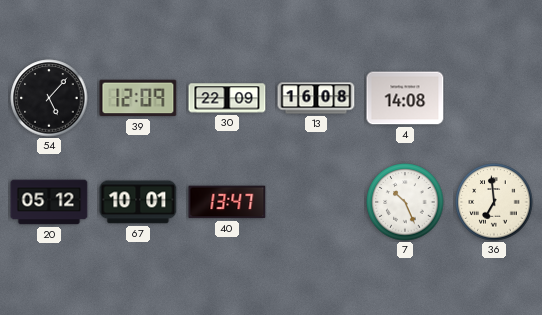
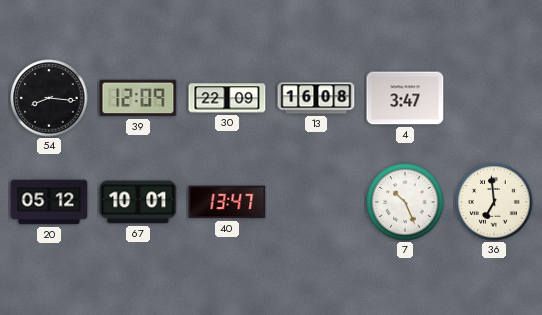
54: 5:07 -> 8:16 (49, 98)
4: 14:08 -> 3:47 (405, 98)
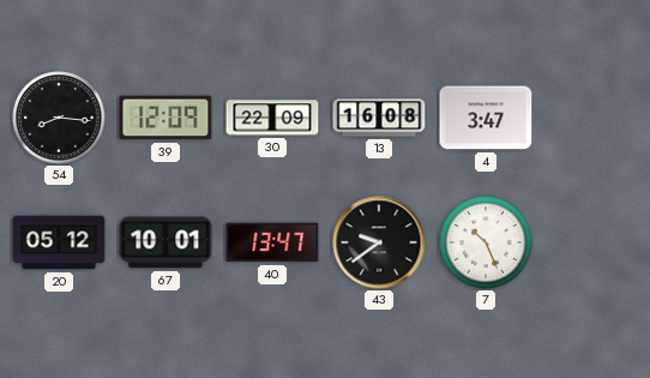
43: none -> 9:39 (379, 242)
36: 6:59 -> none (494, 202)
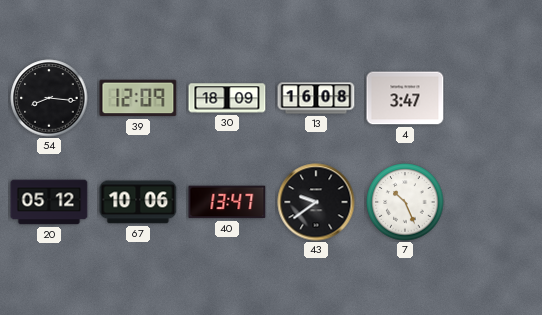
30: 22:09 -> 18:09 (227, 98)
67: 10:01 -> 10:06 (138, 202)
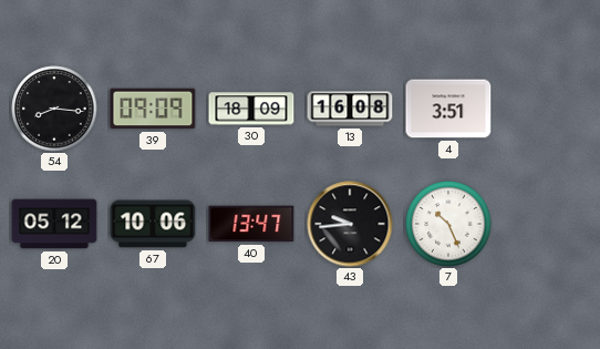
39: 12:09 -> 09:09 (153, 109)
4: 3:47 -> 3:51 (448, 109)
43: 9:39 -> 9:44 (350, 224)
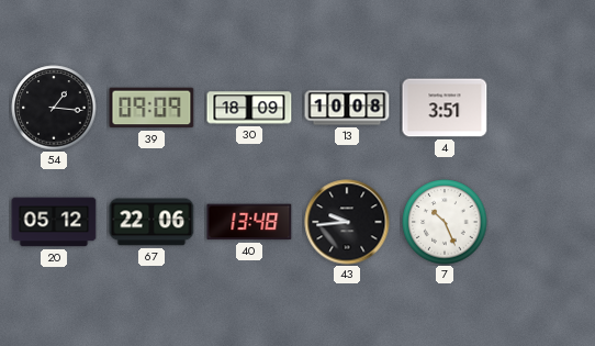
54: 8:16 -> 1:16 (54, 108)
13: 16:08 -> 10:08 (347, 108)
67: 10:06 -> 22:06 (151, 222)
40: 13:47 -> 13:48 (249, 222)
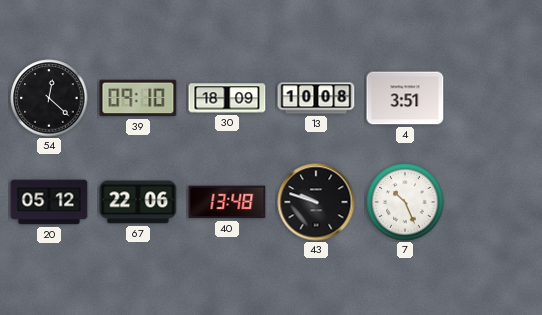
54: 1:16 -> 12:22 (49, 98)
39: 09:09 -> 09:10 (138, 98)
43: 9:44 -> 9:48 (316, 202)
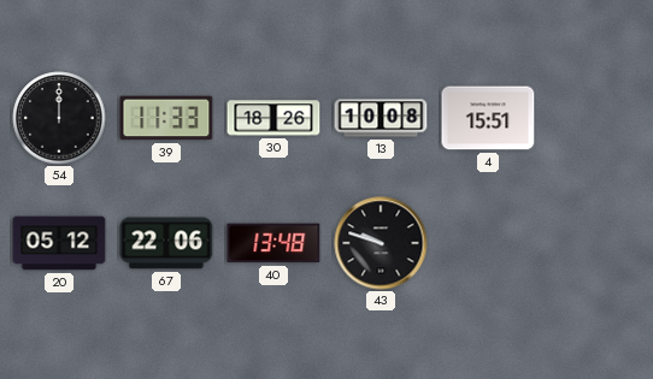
54: 12:22 -> 12:00 (59, 118)
39: 09:10 -> 11:33 (166, 118)
30: 18:09 -> 18:26 (273, 118)
4: 3:51 -> 15:51 (488, 118)
7: 10:26 -> none (405, 202)
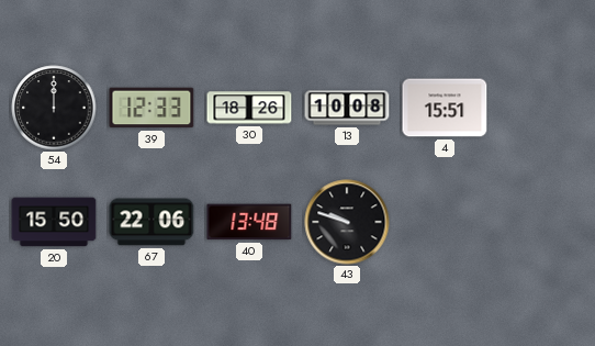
39: 11:33 -> 12:33 (151, 108)
20: 05:12 -> 15:50 (54, 222)
